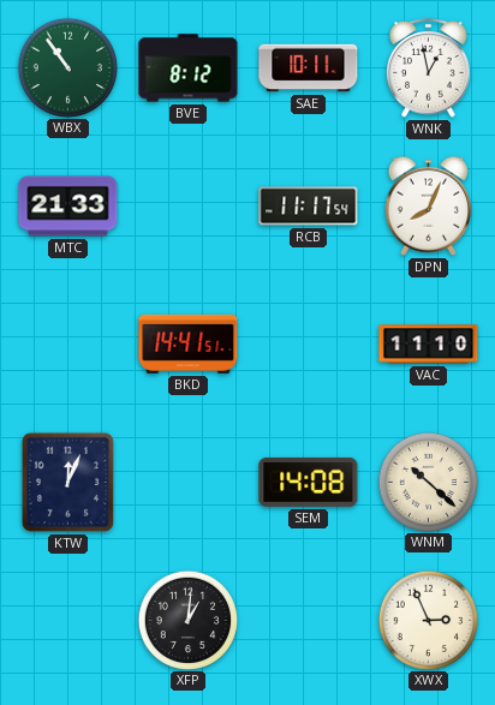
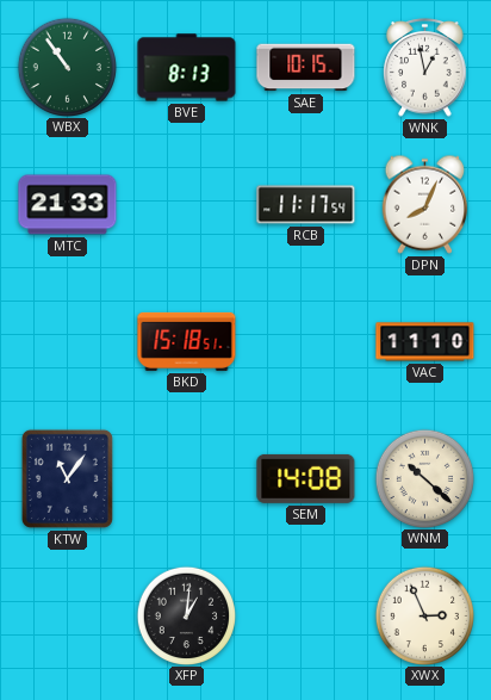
BVE: 8:12 -> 8:13 (187, 68)
SAE: 10:11 -> 10:15 (306, 68)
BKD: 14:41 -> 15:18 (187, 341)
KTW: 12:04 -> 11:06 (67, 478)
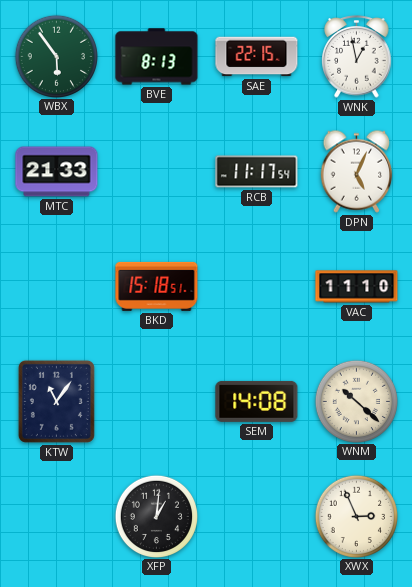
WBX: 10:54 -> 5:54 (56, 56)
SAE: 10:15 -> 22:15 (257, 57)
DPN: 8:04 -> 5:04 (357, 171)
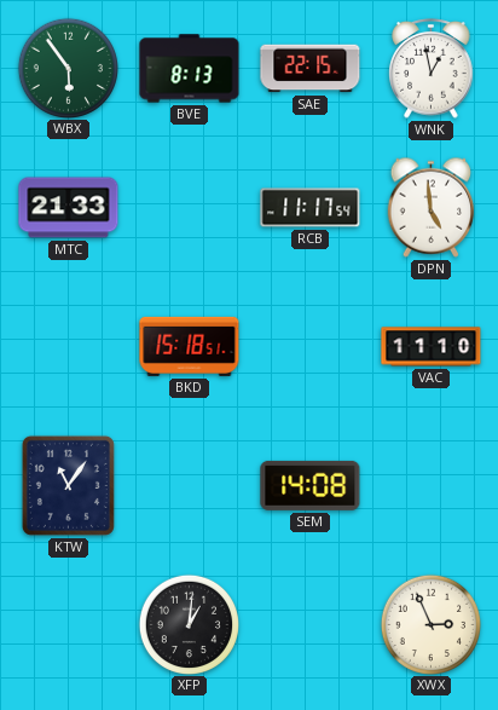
DPN: 5:04 -> 4:59 (432, 207)
WNM: 10:22 -> none (356, 401)
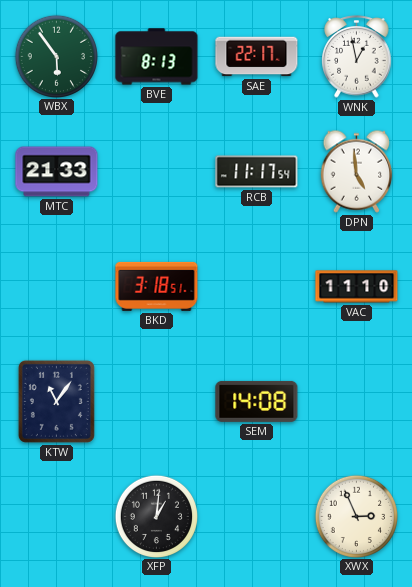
SAE: 22:15 -> 22:17 (257, 57)
BKD: 15:18 -> 3:18 (157, 286)
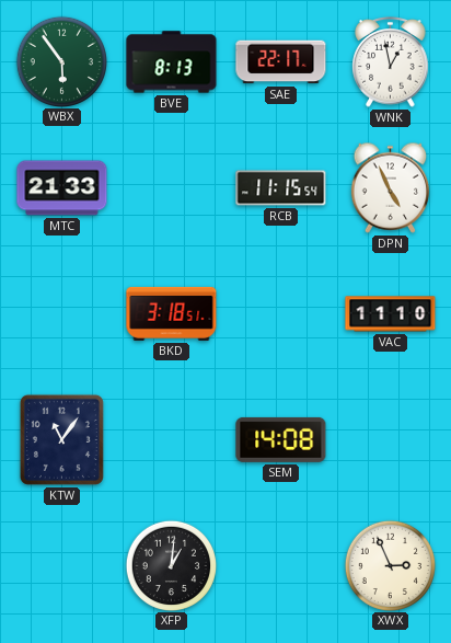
RCB: 11:17 -> 11:15 (281, 188)
DPN: 4:59 -> 4:56 (391, 187)
